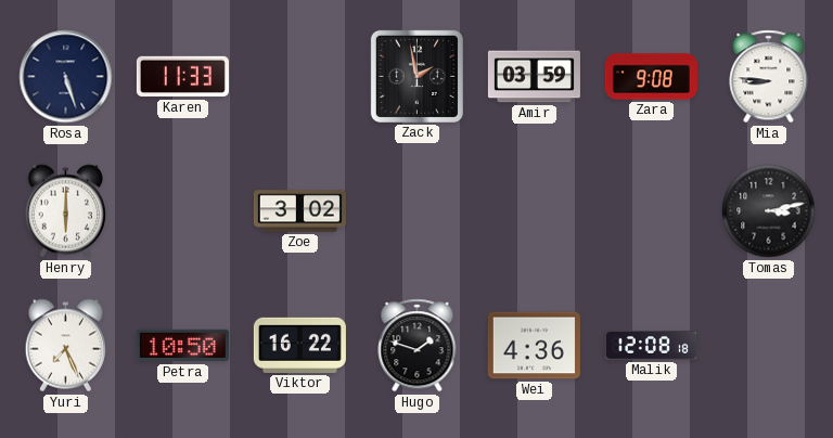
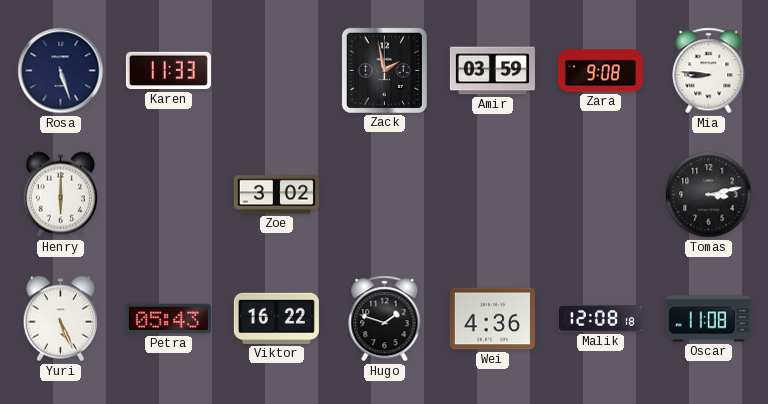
Yuri: 7:26 -> 5:26 (60, 319)
Petra: 10:50 -> 05:43 (168, 319)
Oscar: none -> 11:08 (708, 319)
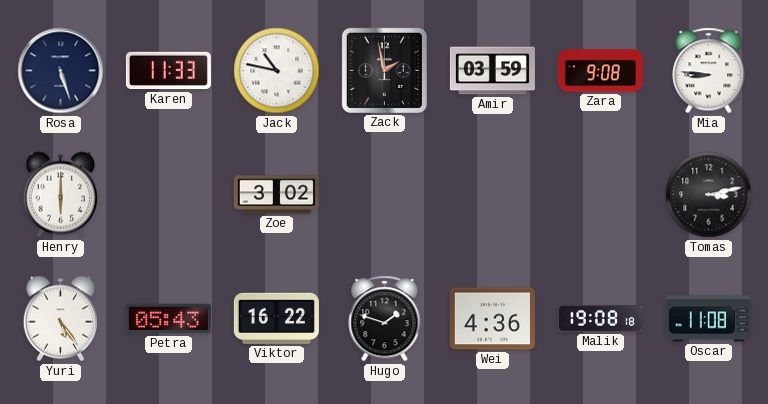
Jack: none -> 10:47 (277, 71)
Yuri: 5:26 -> 5:24 (60, 319)
Malik: 12:08 -> 19:08 (600, 319)
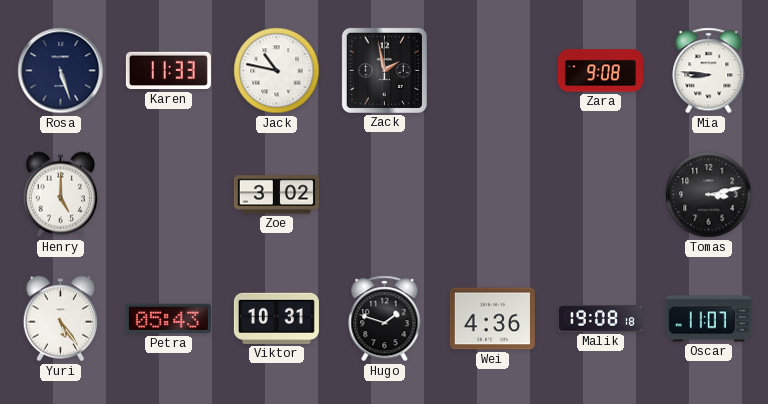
Amir: 03:59 -> none (492, 71)
Henry: 6:00 -> 5:00 (60, 195)
Viktor: 16:22 -> 10:31 (276, 318)
Oscar: 11:08 -> 11:07 (708, 319)
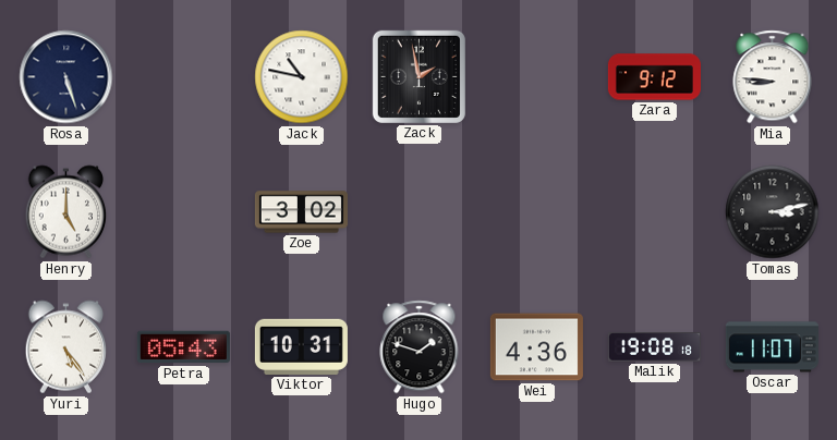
Karen: 11:33 -> none (168, 71)
Zara: 9:08 -> 9:12 (654, 77)
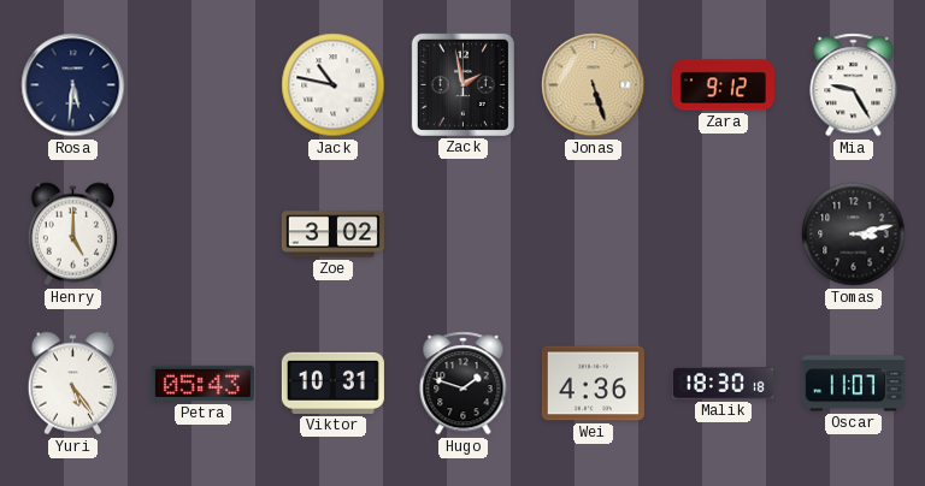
Rosa: 5:27 -> 5:31 (73, 85)
Jonas: none -> 5:27 (594, 85)
Mia: 8:46 -> 9:25 (854, 85)
Malik: 19:08 -> 18:30 (723, 384)
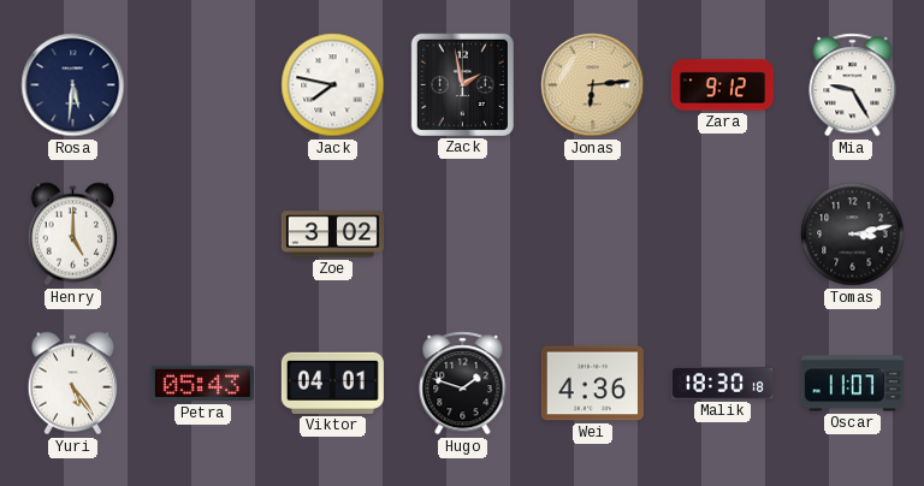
Jack: 10:47 -> 7:47 (333, 85)
Jonas: 5:27 -> 6:14 (593, 85)
Viktor: 10:31 -> 04:01 (332, 383)
